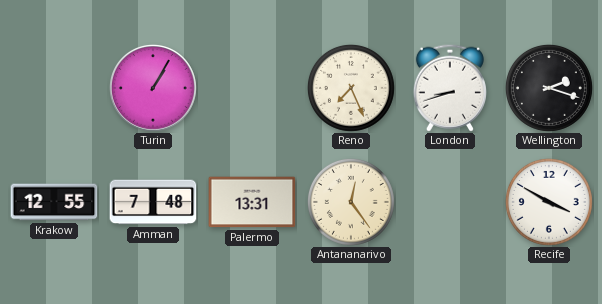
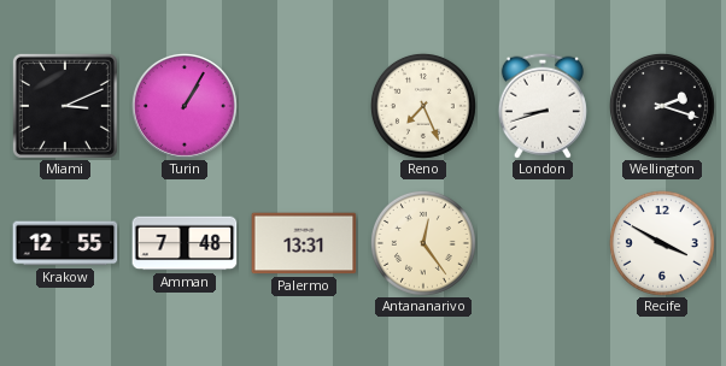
Miami: none -> 3:11 (65, 106)
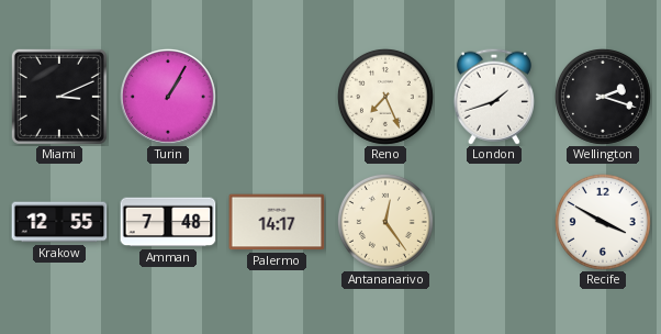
London: 8:42 -> 1:42 (494, 97)
Palermo: 13:31 -> 14:17 (277, 222)
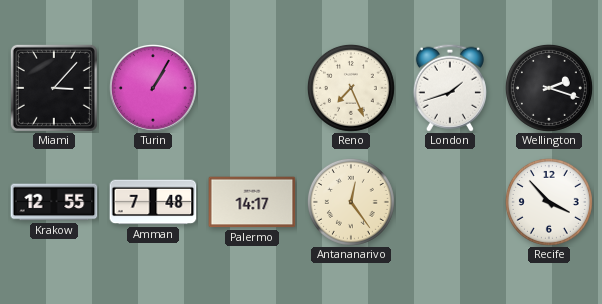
Miami: 3:11 -> 3:07 (54, 88)
Recife: 3:50 -> 3:53 (549, 202)
